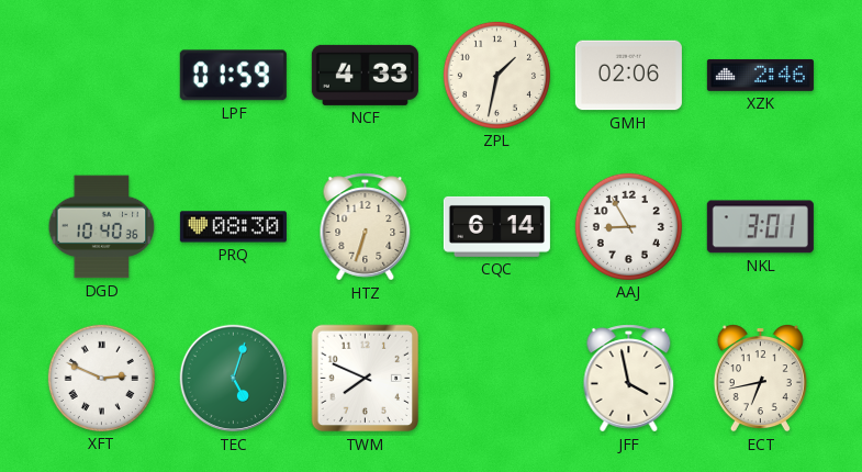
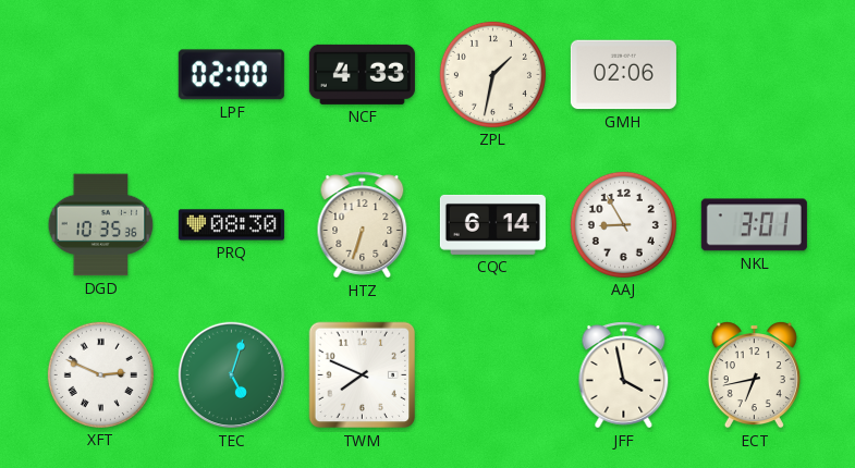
LPF: 01:59 -> 02:00 (231, 75)
XZK: 2:46 -> none (760, 75)
DGD: 10:40 -> 10:35 (101, 225)
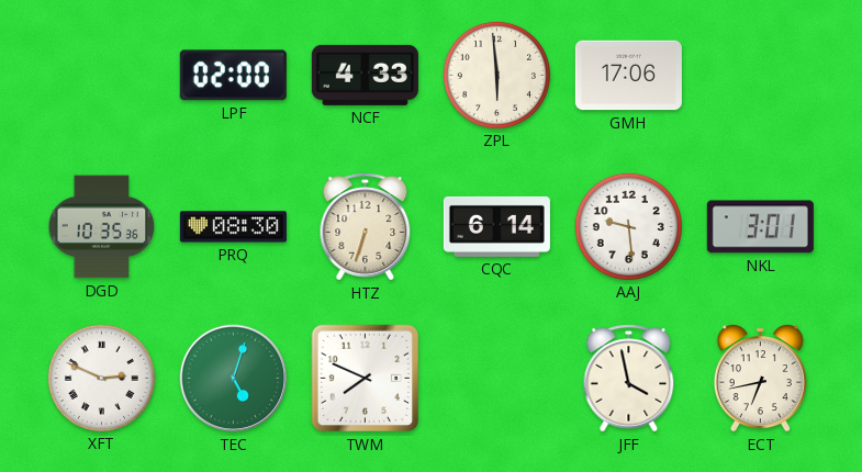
ZPL: 1:32 -> 5:59 (496, 75)
GMH: 02:06 -> 17:06 (628, 76)
AAJ: 8:55 -> 9:29 (628, 226)
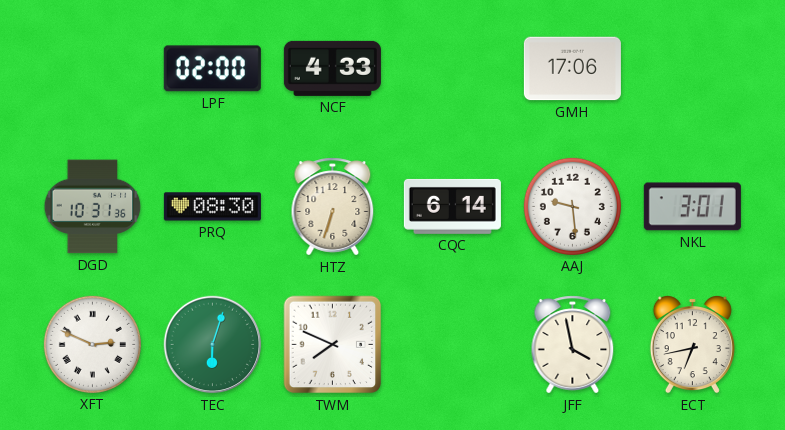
ZPL: 5:59 -> none (496, 75)
DGD: 10:35 -> 10:31 (93, 207)
TEC: 5:03 -> 6:03 (213, 345)
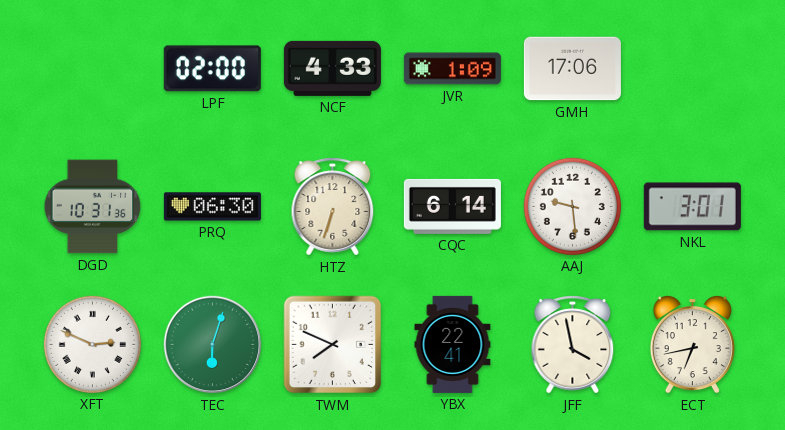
JVR: none -> 1:09 (452, 69)
PRQ: 08:30 -> 06:30 (212, 207)
YBX: none -> 22:41 (453, 344)
